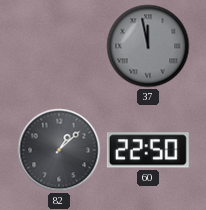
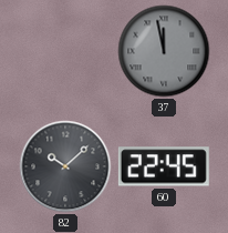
82: 1:08 -> 10:08 (65, 166)
60: 22:50 -> 22:45 (164, 166)
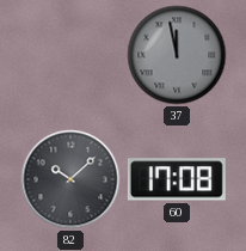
60: 22:45 -> 17:08 (177, 179)
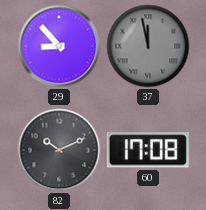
29: none -> 8:53 (59, 46)
82: 10:08 -> 10:11 (59, 150)
